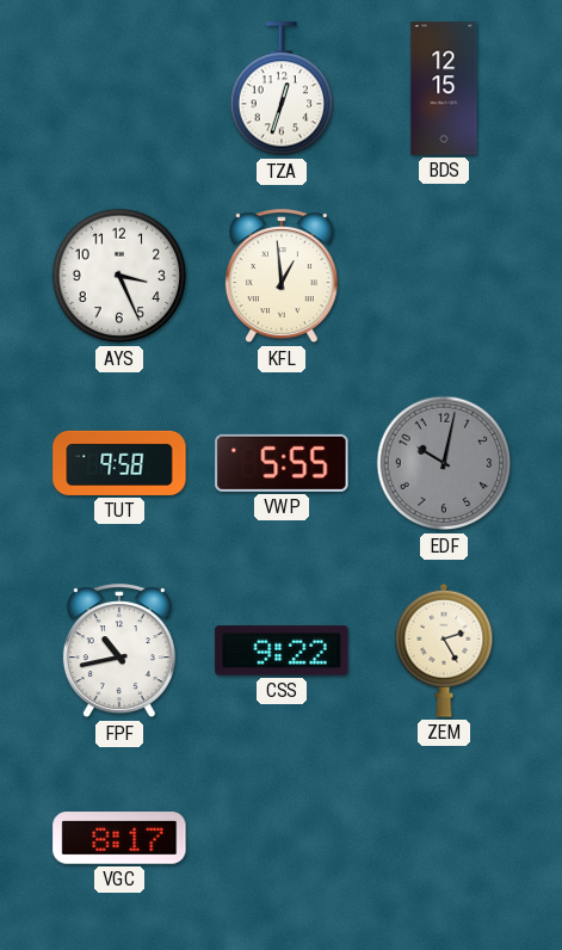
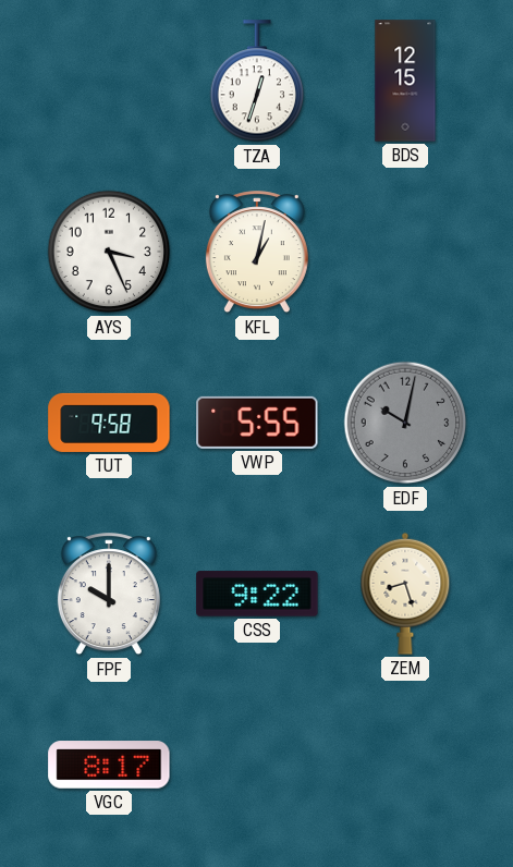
KFL: 12:59 -> 1:02 (257, 253)
FPF: 10:43 -> 10:00 (109, 595)
ZEM: 2:25 -> 8:27 (405, 594)
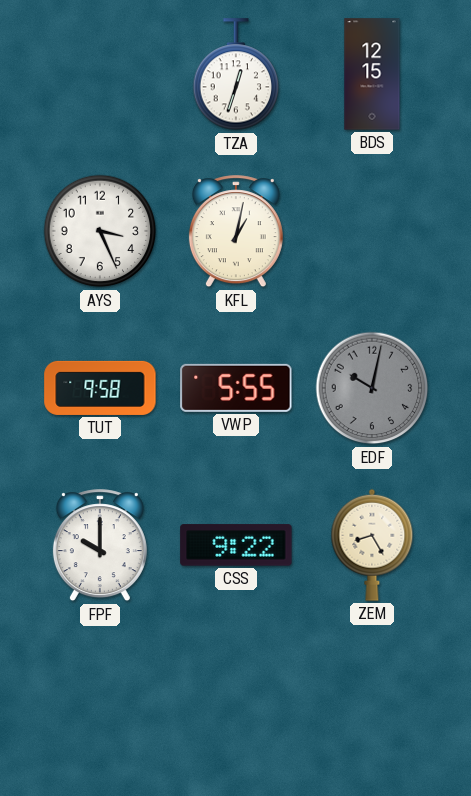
ZEM: 8:27 -> 8:25 (372, 545)
VGC: 8:17 -> none (109, 765)
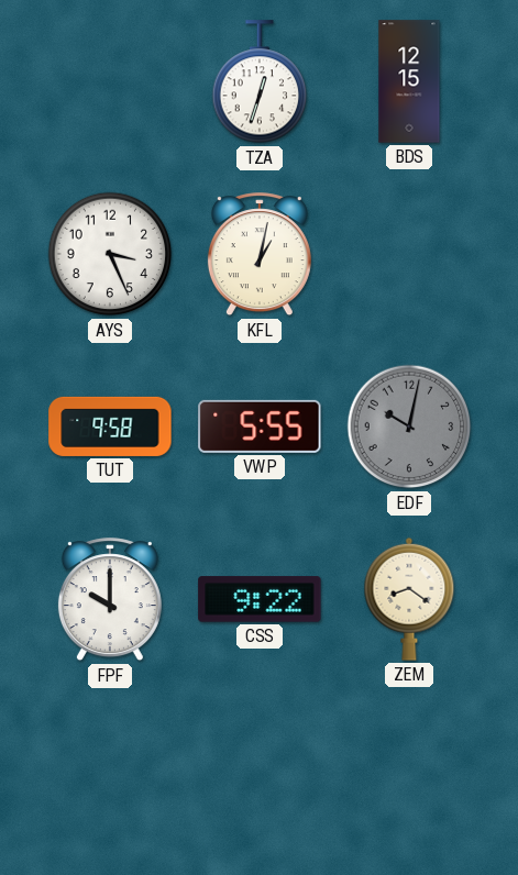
ZEM: 8:25 -> 8:21 (409, 599)
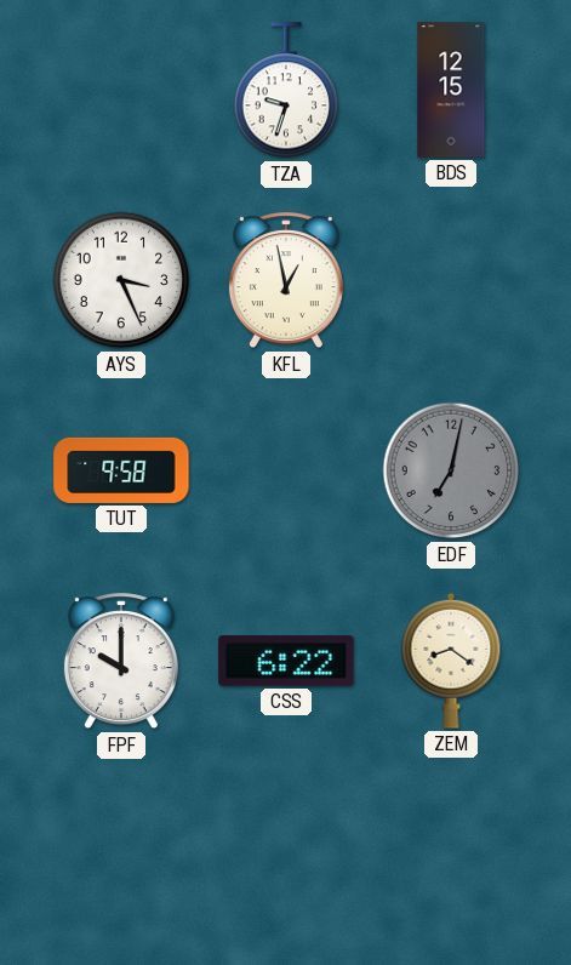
TZA: 12:33 -> 9:33 (286, 91)
KFL: 1:02 -> 12:58 (286, 281)
VWP: 5:55 -> none (260, 427)
EDF: 10:02 -> 7:02 (451, 470)
CSS: 9:22 -> 6:22 (286, 661)
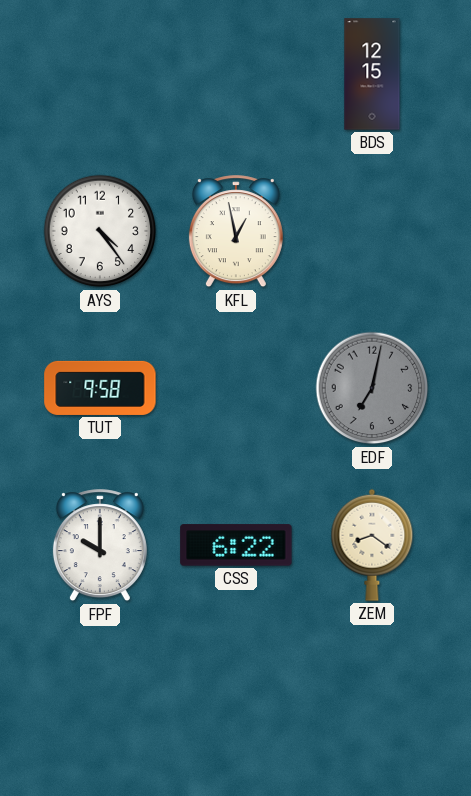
TZA: 9:33 -> none (286, 91)
AYS: 3:26 -> 4:24 (100, 231)
